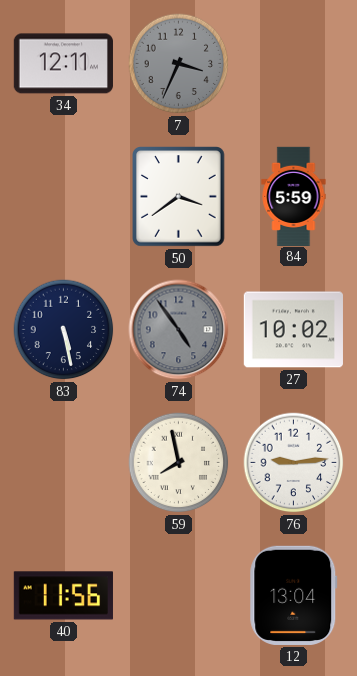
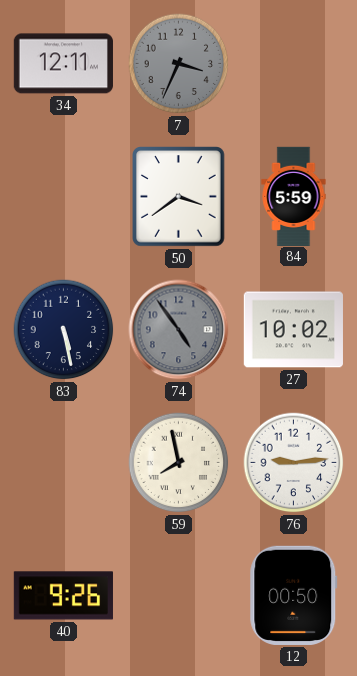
40: 11:56 -> 9:26 (63, 596)
12: 13:04 -> 00:50 (294, 595)
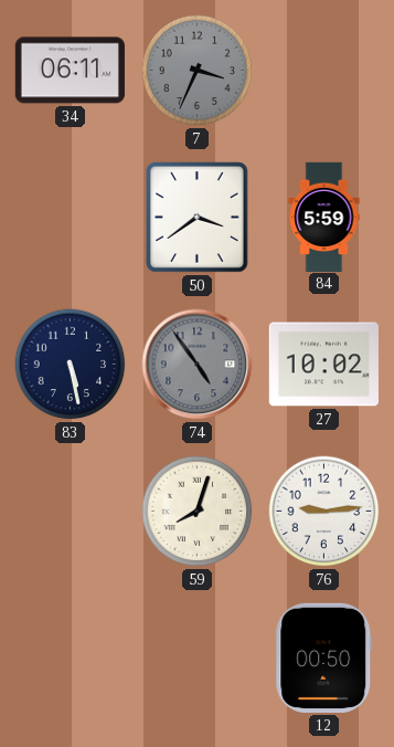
34: 12:11 -> 06:11 (70, 71)
59: 7:58 -> 8:03 (198, 512)
40: 9:26 -> none (63, 596)
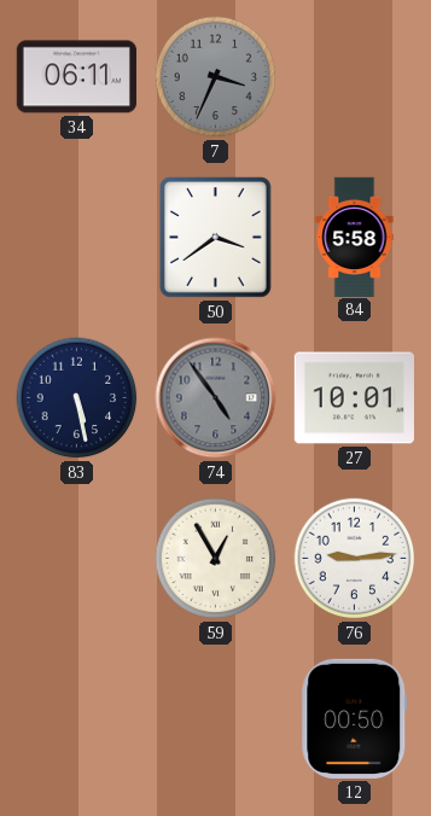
84: 5:59 -> 5:58 (355, 237)
27: 10:02 -> 10:01 (354, 398)
59: 8:03 -> 12:55 (216, 559)
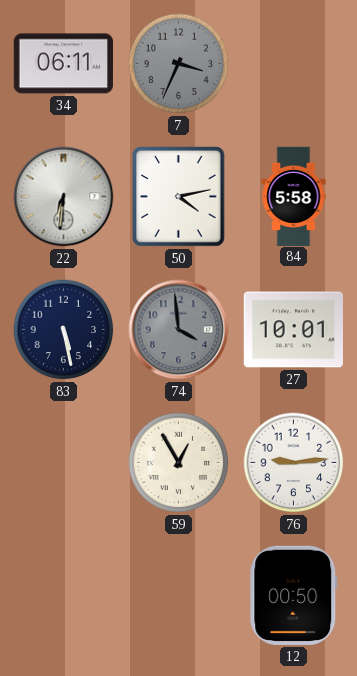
22: none -> 6:31 (64, 197)
50: 3:39 -> 4:13 (179, 197)
74: 4:54 -> 3:59 (179, 330)
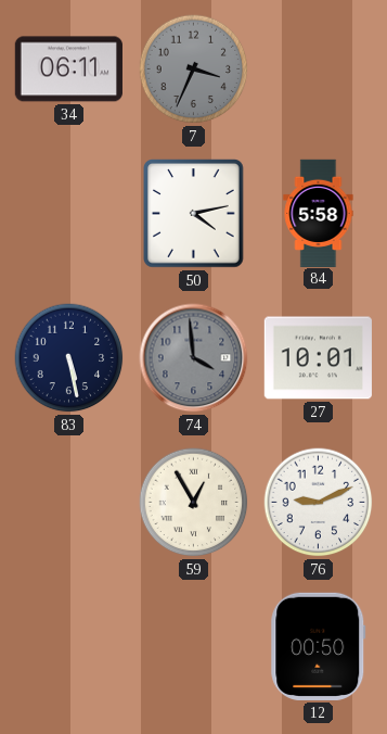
22: 6:31 -> none (64, 197)
76: 9:14 -> 9:11 (319, 503)
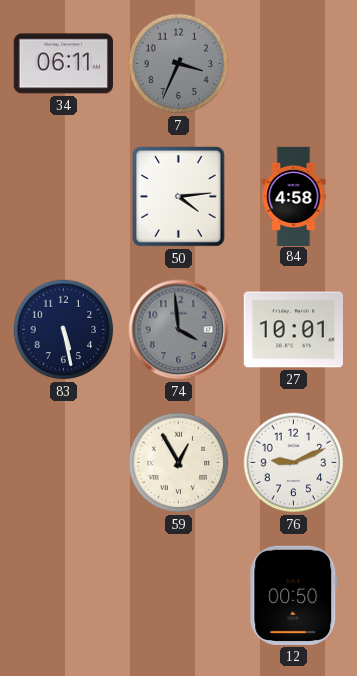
50: 4:13 -> 4:14 (179, 197)
84: 5:58 -> 4:58 (294, 196)
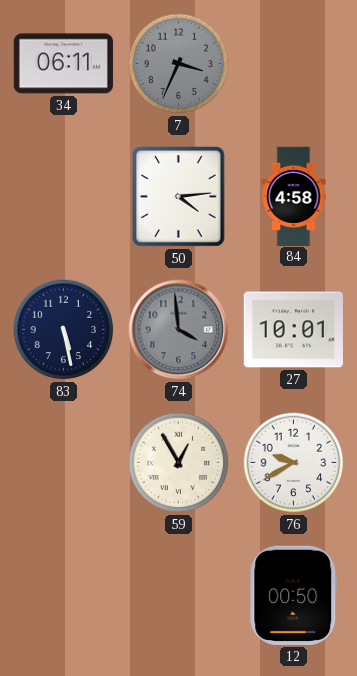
76: 9:11 -> 9:40 (294, 463)
